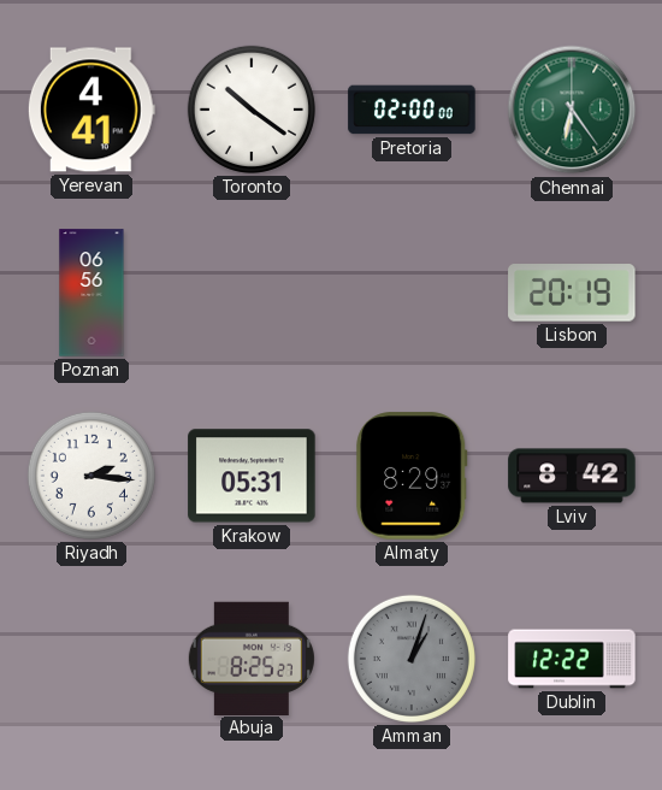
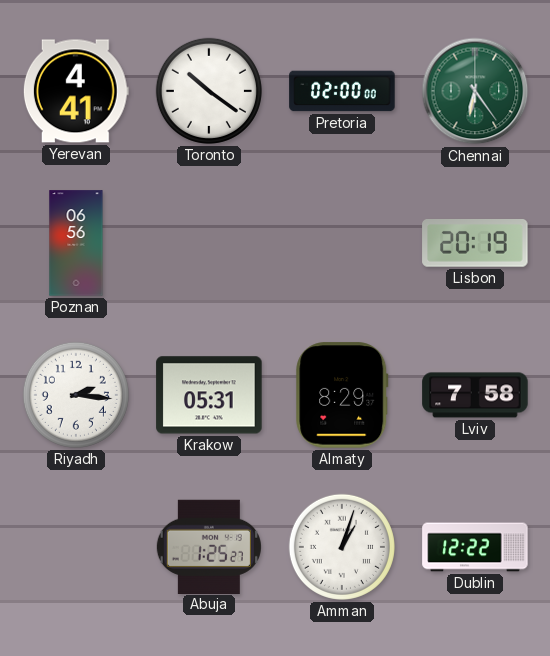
Lviv: 8:42 -> 7:58 (475, 395)
Abuja: 8:25 -> 1:25 (209, 546)
Amman dial: grey -> white (342, 547)
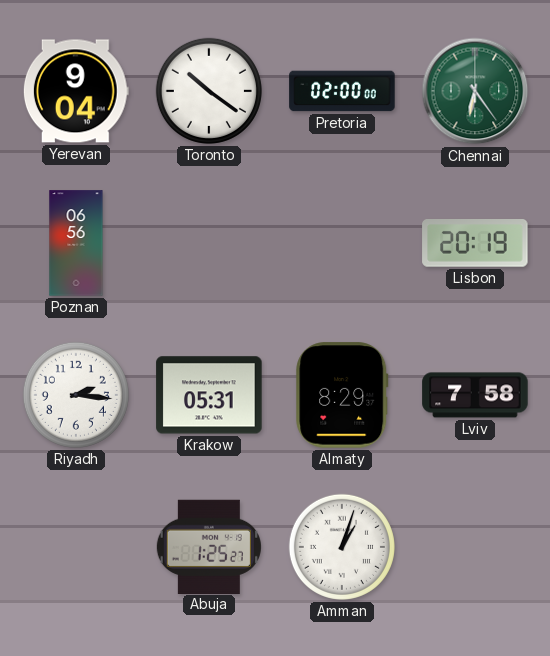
Yerevan: 4:41 -> 9:04 (76, 91)
Dublin: 12:22 -> none (475, 547)
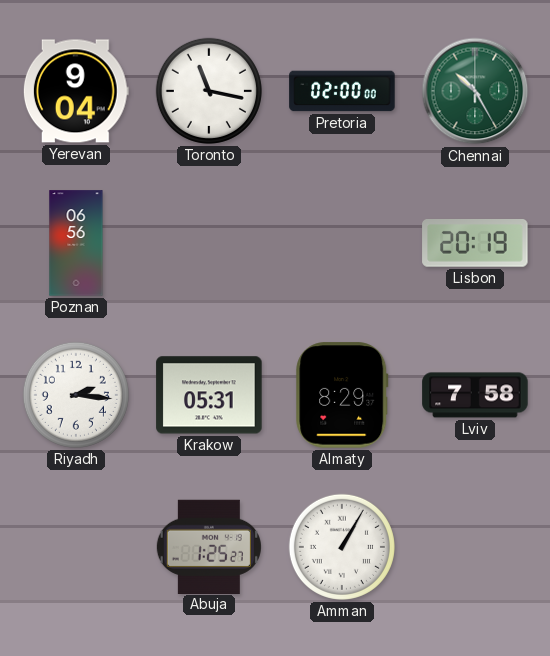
Toronto: 10:21 -> 11:17 (209, 91)
Chennai: 6:24 -> 10:25 (475, 91)
Amman: 1:03 -> 1:05 (342, 547)
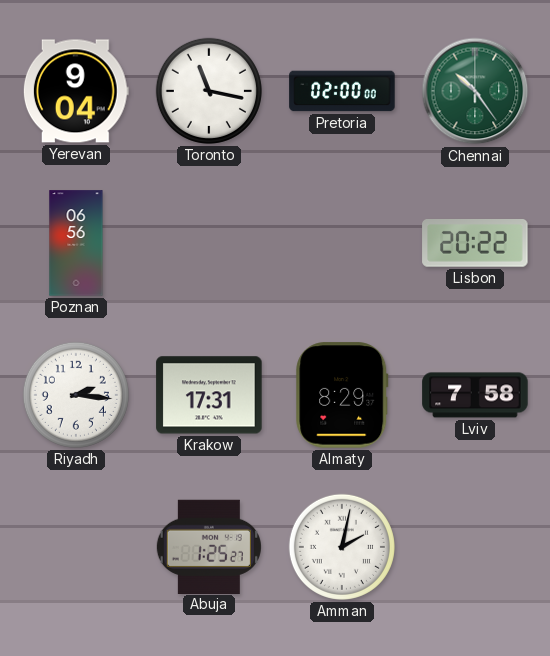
Chennai: 10:25 -> 10:24 (475, 91)
Lisbon: 20:19 -> 20:22 (475, 244)
Krakow: 05:31 -> 17:31 (209, 395)
Amman: 1:05 -> 2:02 (342, 547)
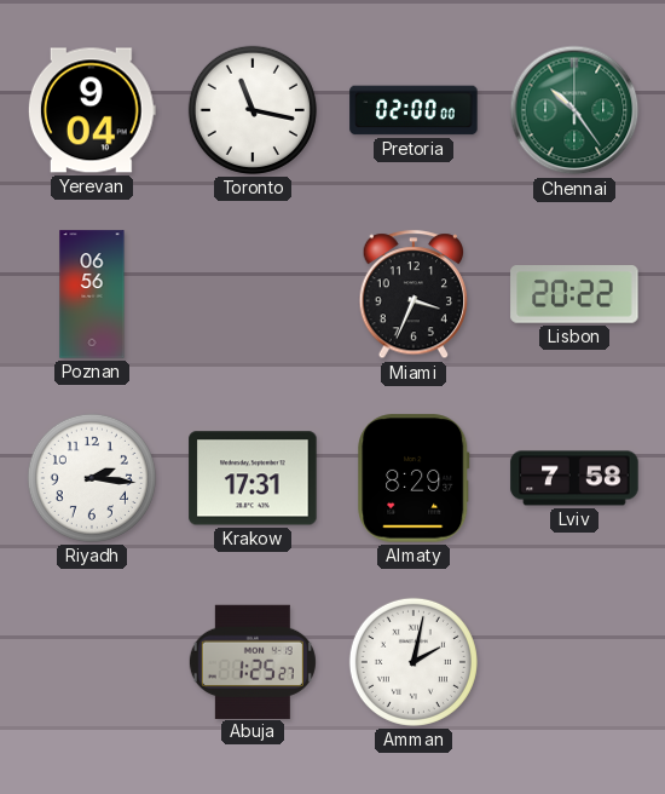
Miami: none -> 3:34 (414, 295)
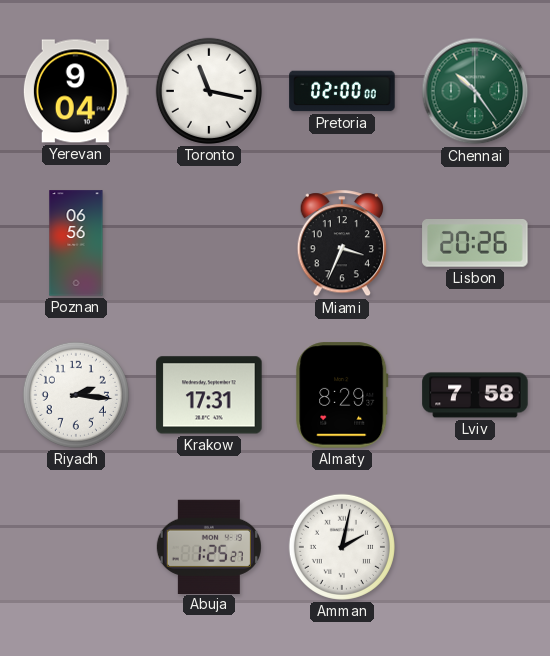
Lisbon: 20:22 -> 20:26 (475, 244)
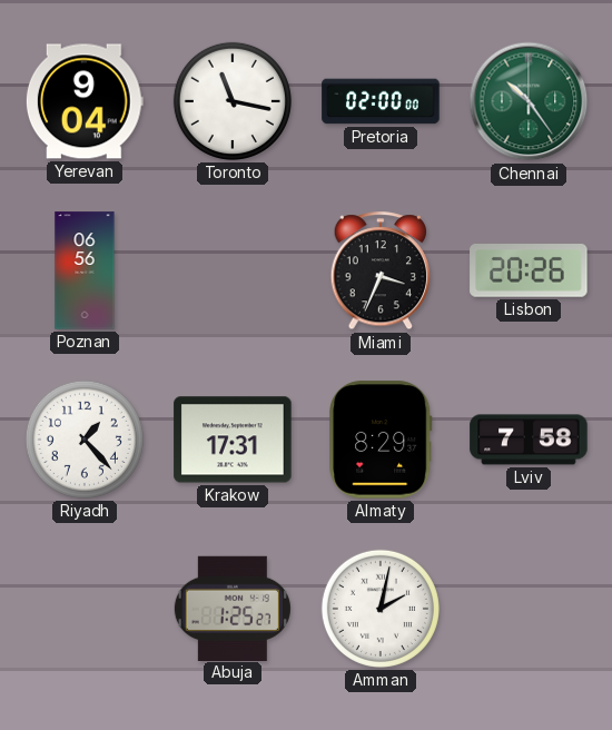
Riyadh: 2:16 -> 1:23 (85, 440)
